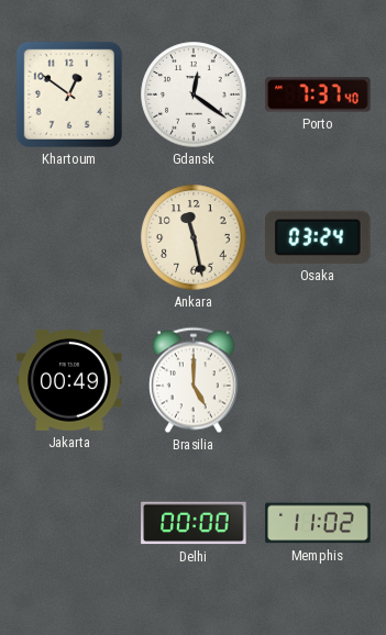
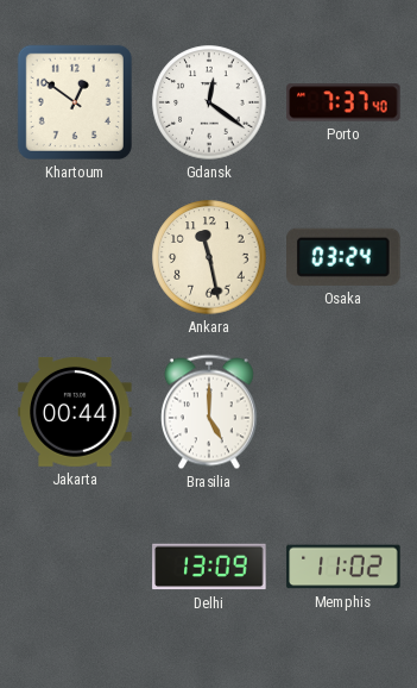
Jakarta: 00:49 -> 00:44 (75, 412)
Delhi: 00:00 -> 13:09 (209, 567)
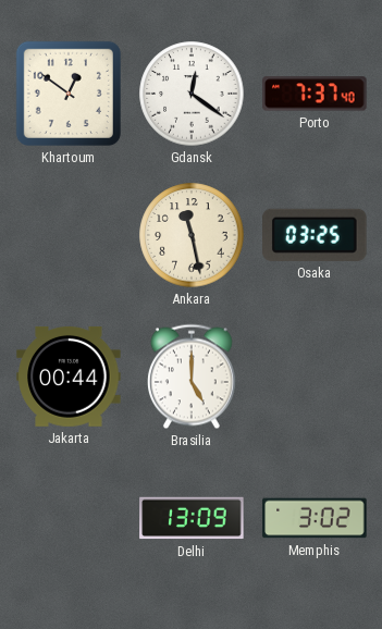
Osaka: 03:24 -> 03:25 (316, 235)
Memphis: 11:02 -> 3:02 (315, 518)
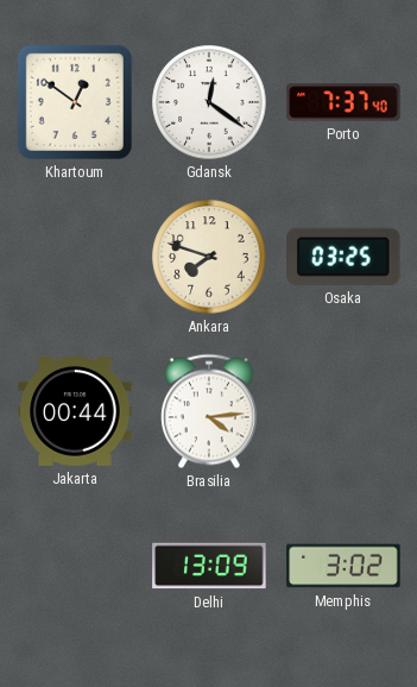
Ankara: 11:28 -> 7:48 (209, 257)
Brasilia: 5:00 -> 4:14 (209, 411)
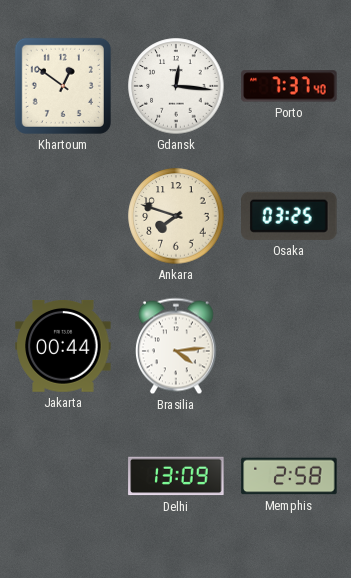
Gdansk: 12:21 -> 12:16 (176, 86)
Memphis: 3:02 -> 2:58 (289, 476)
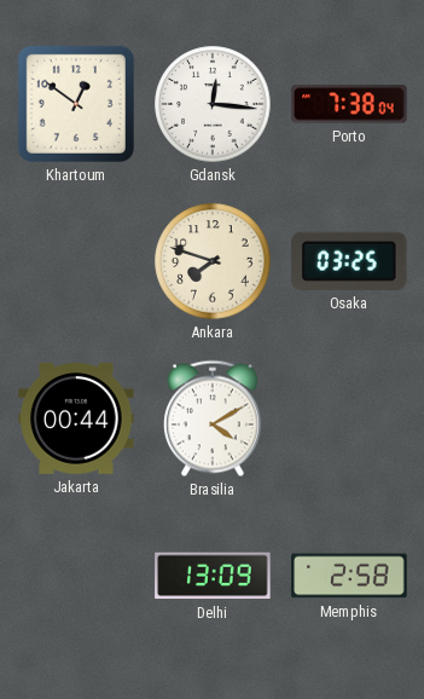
Porto: 7:37 -> 7:38 (349, 104)
Brasilia: 4:14 -> 4:10 (213, 418)
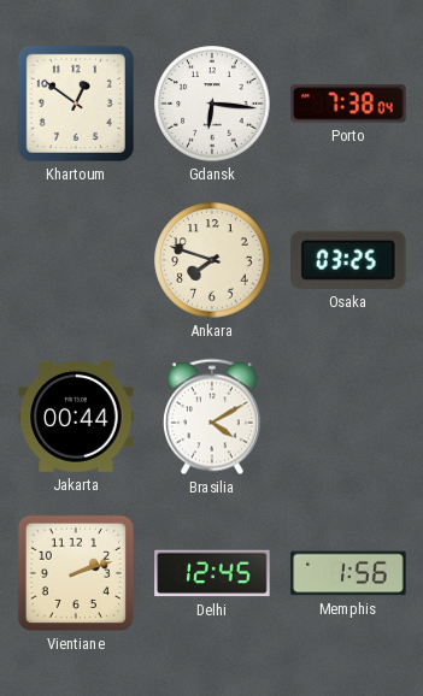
Gdansk: 12:16 -> 6:16 (212, 104)
Vientiane: none -> 2:12 (76, 573)
Delhi: 13:09 -> 12:45 (212, 573)
Memphis: 2:58 -> 1:56 (348, 573)
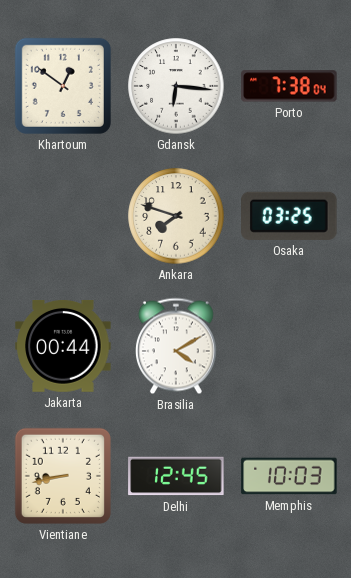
Vientiane: 2:12 -> 8:43 (63, 476)
Memphis: 1:56 -> 10:03 (289, 476)
